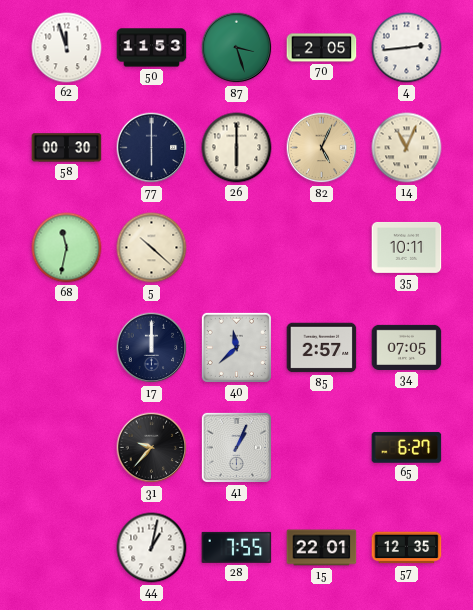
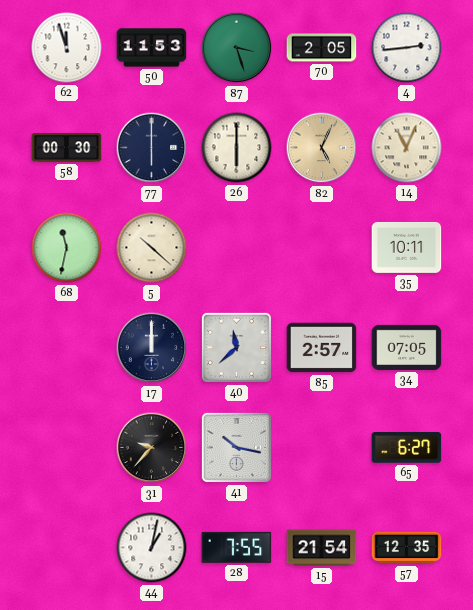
41: 1:04 -> 10:17 (236, 447)
15: 22:01 -> 21:54 (322, 548)
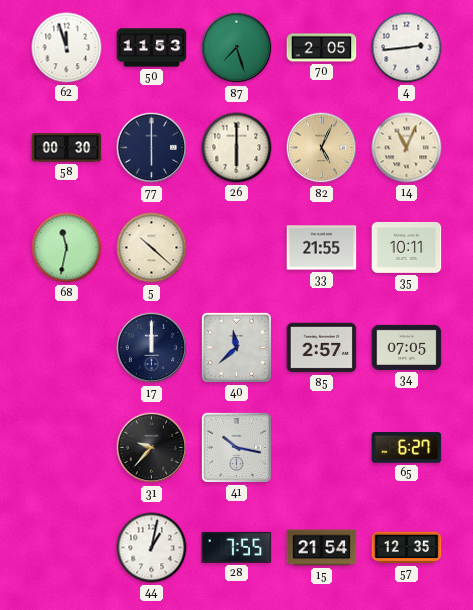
87: 3:27 -> 7:27 (237, 48)
33: none -> 21:55 (322, 248)
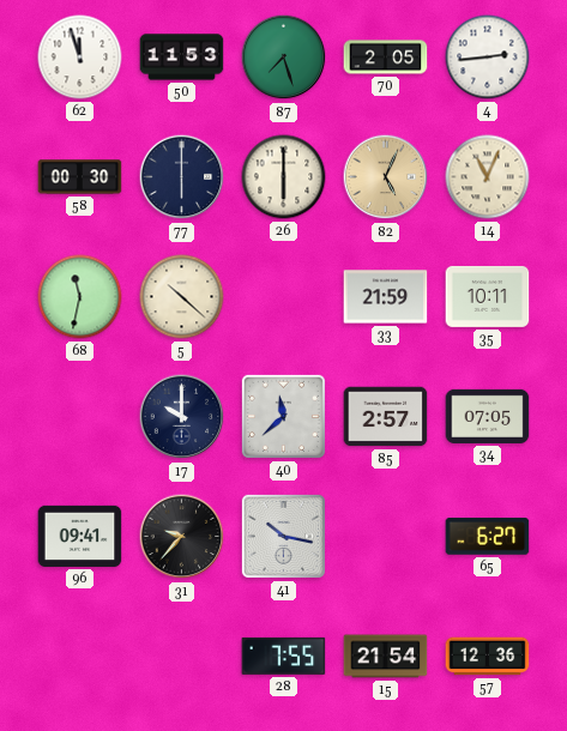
33: 21:55 -> 21:59 (386, 297)
17: 12:00 -> 10:00 (182, 417)
96: none -> 09:41 (80, 536)
44: 1:02 -> none (152, 548)
57: 12:35 -> 12:36 (488, 657)
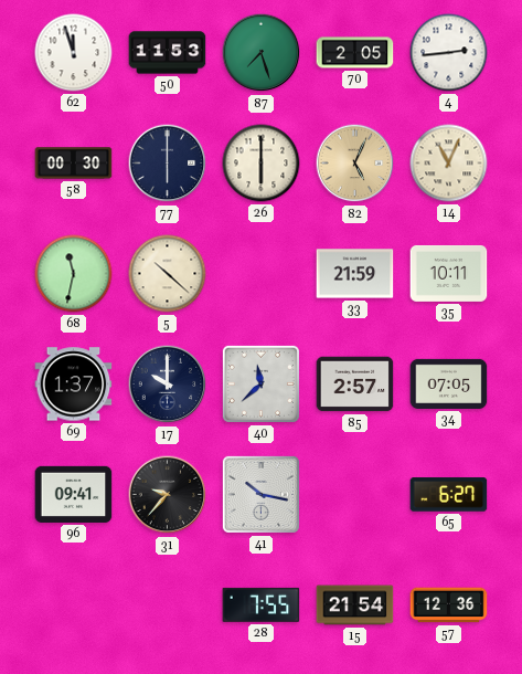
69: none -> 1:37 (74, 385)
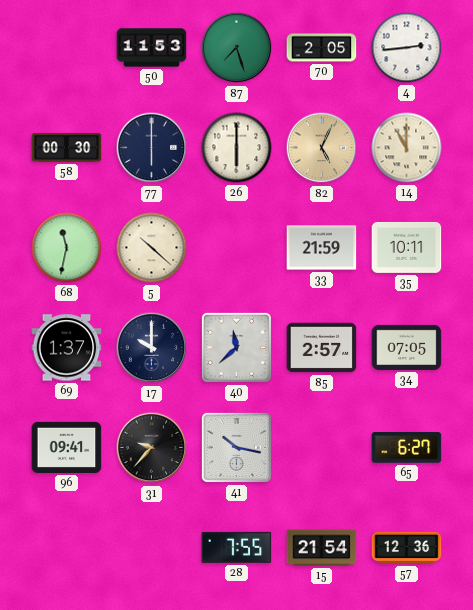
62: 11:57 -> none (74, 53)
14: 11:04 -> 11:00 (407, 148)
